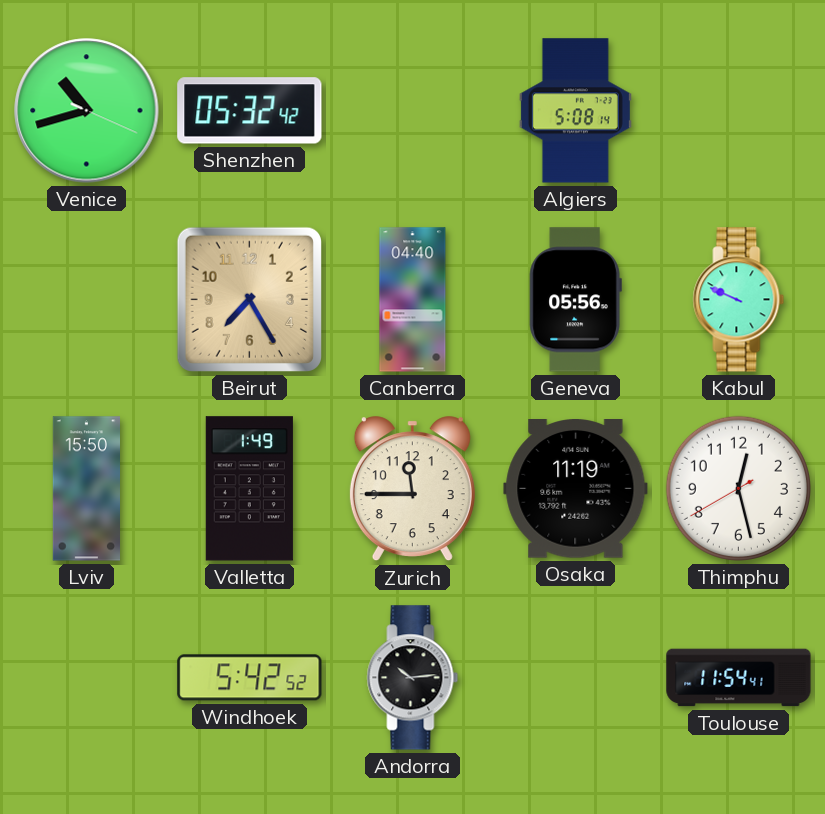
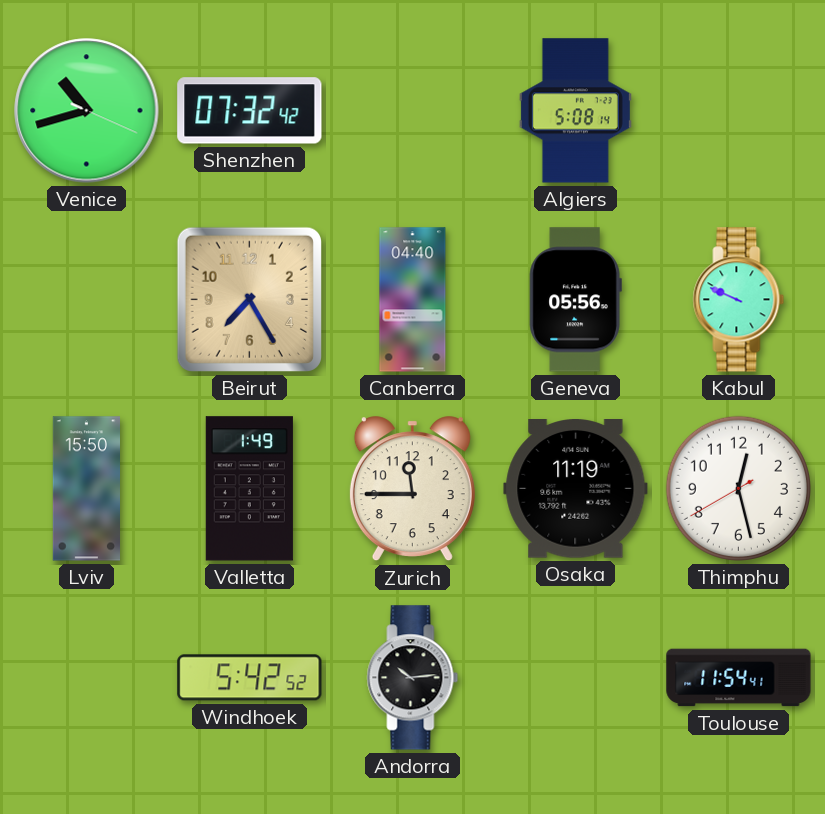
Shenzhen: 05:32 -> 07:32 (250, 111)
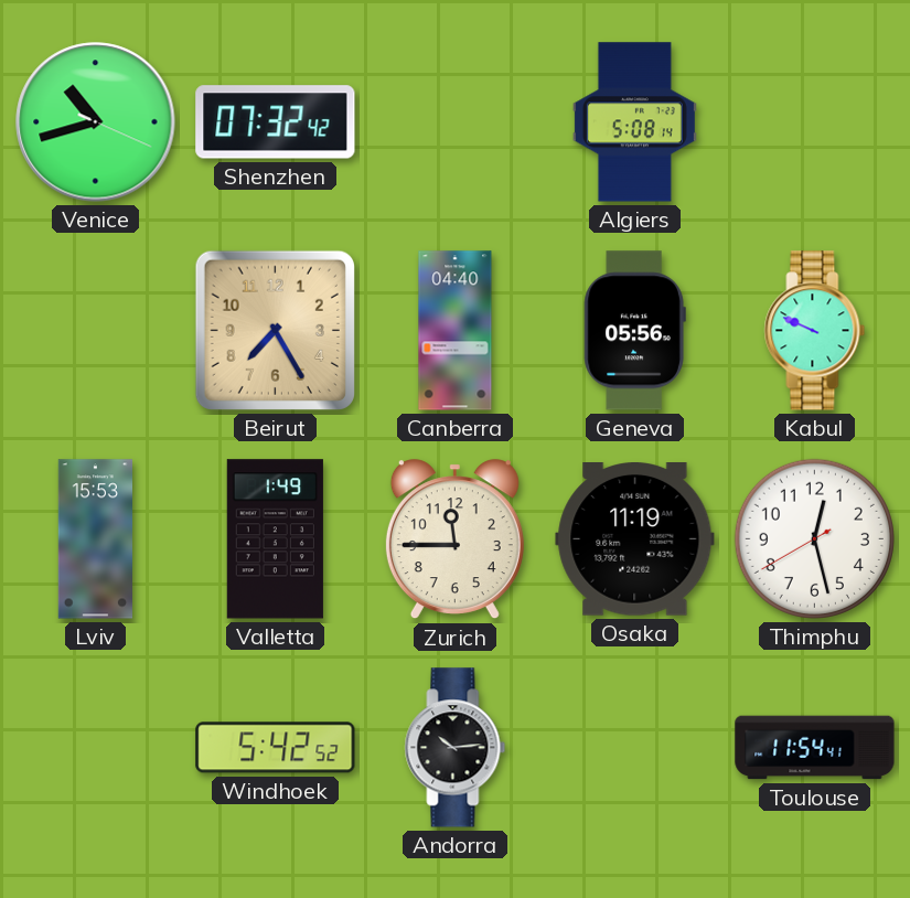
Lviv: 15:50 -> 15:53 (95, 539)
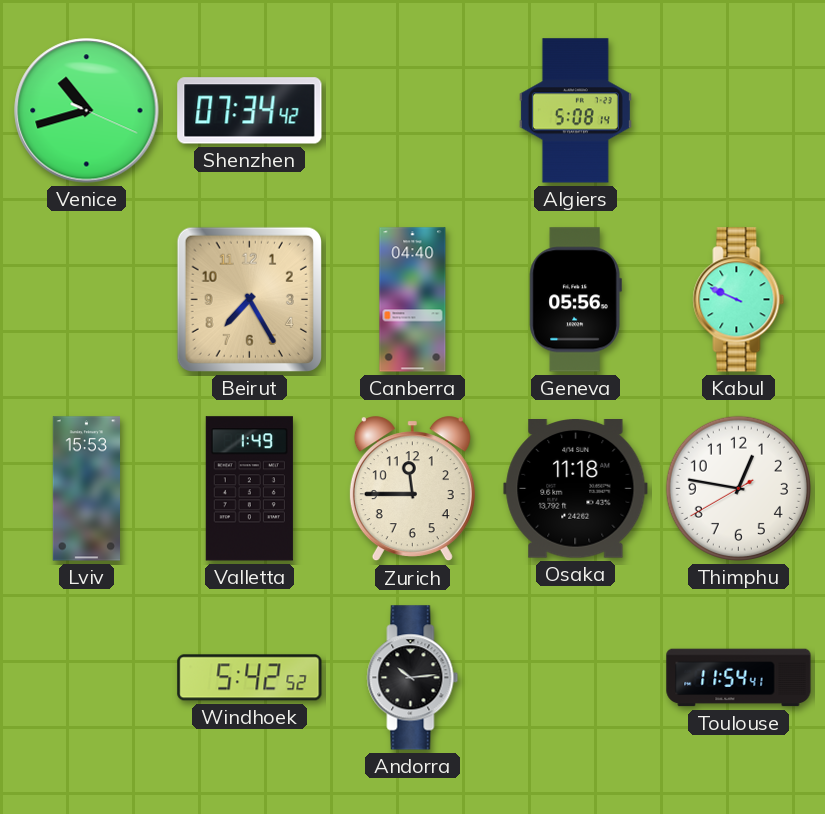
Shenzhen: 07:32 -> 07:34 (250, 111)
Osaka: 11:19 -> 11:18 (576, 489)
Thimphu: 12:27 -> 12:46 (738, 488)
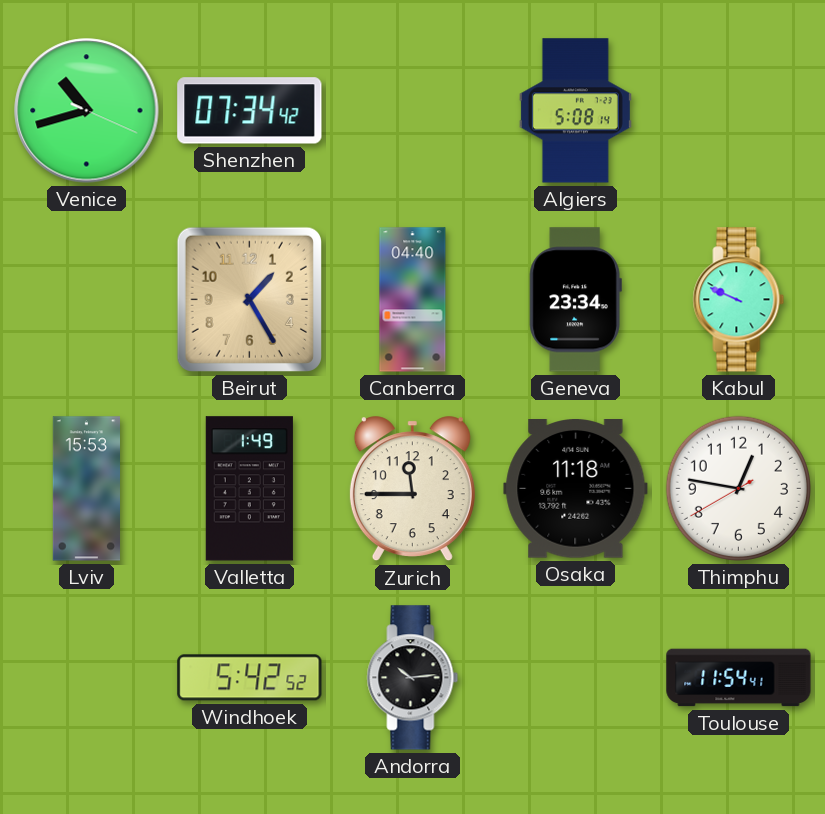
Beirut: 7:25 -> 1:25 (249, 299)
Geneva: 05:56 -> 23:34 (575, 300)
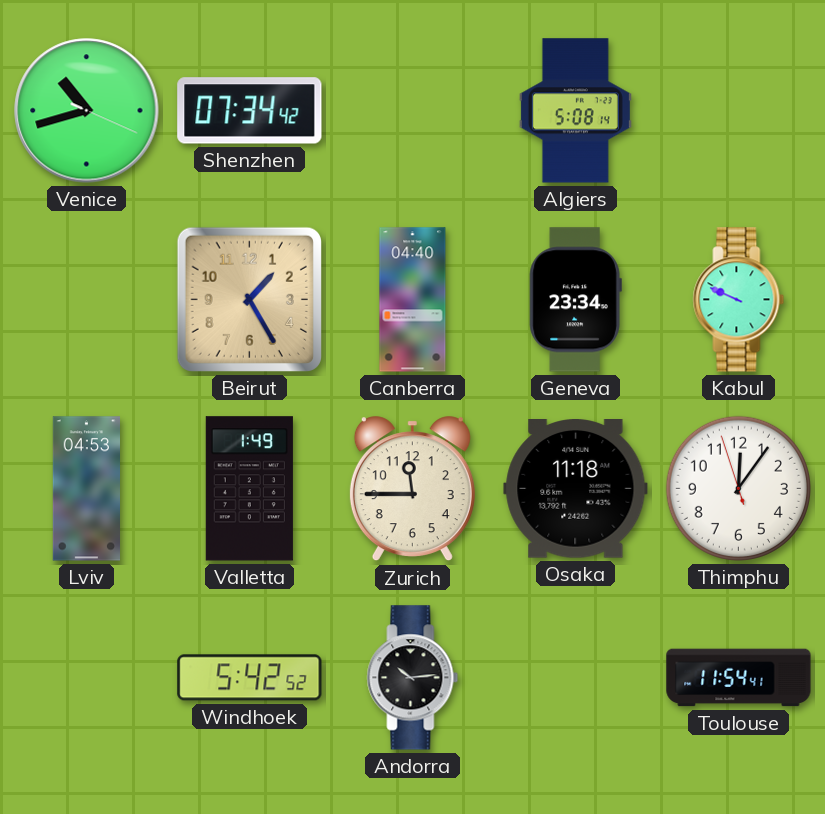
Lviv: 15:53 -> 04:53 (86, 489)
Thimphu: 12:46 -> 12:05 (738, 488)
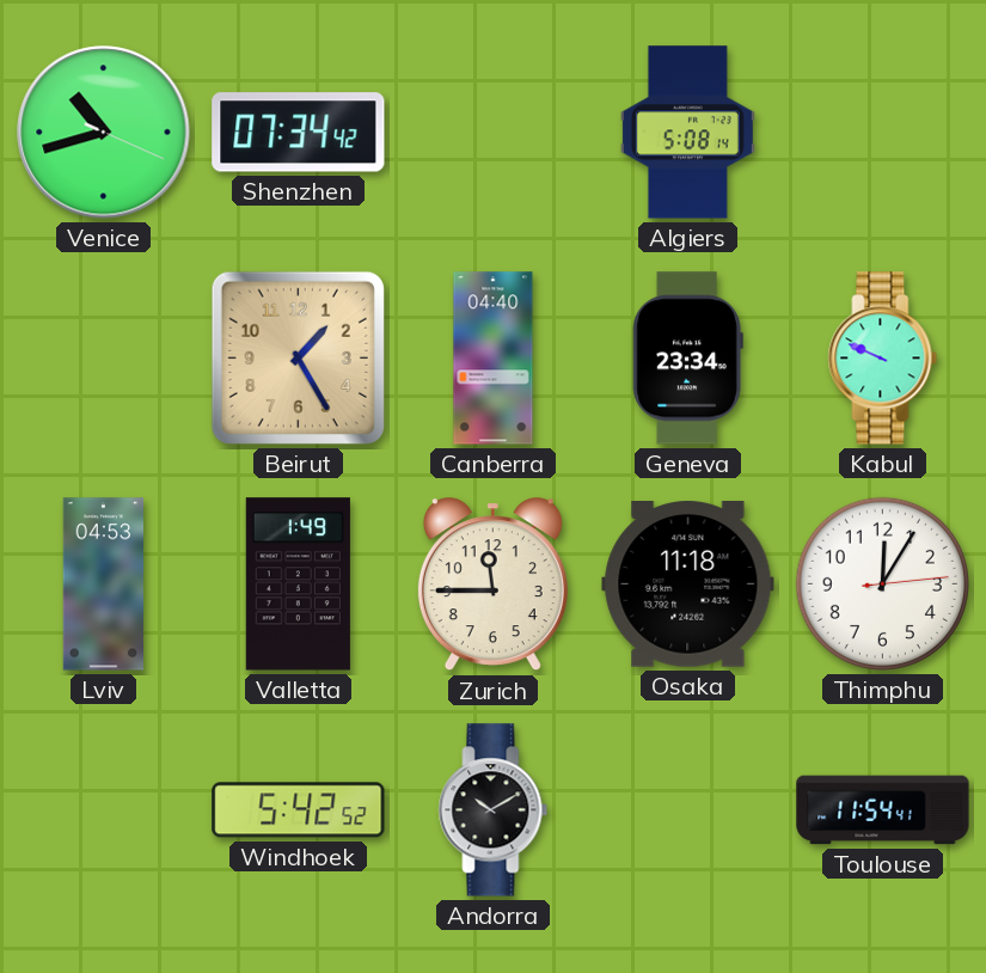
Thimphu: 12:05:57 -> 12:05:14 (882, 583)
Andorra: 10:14 -> 10:10 (494, 810)
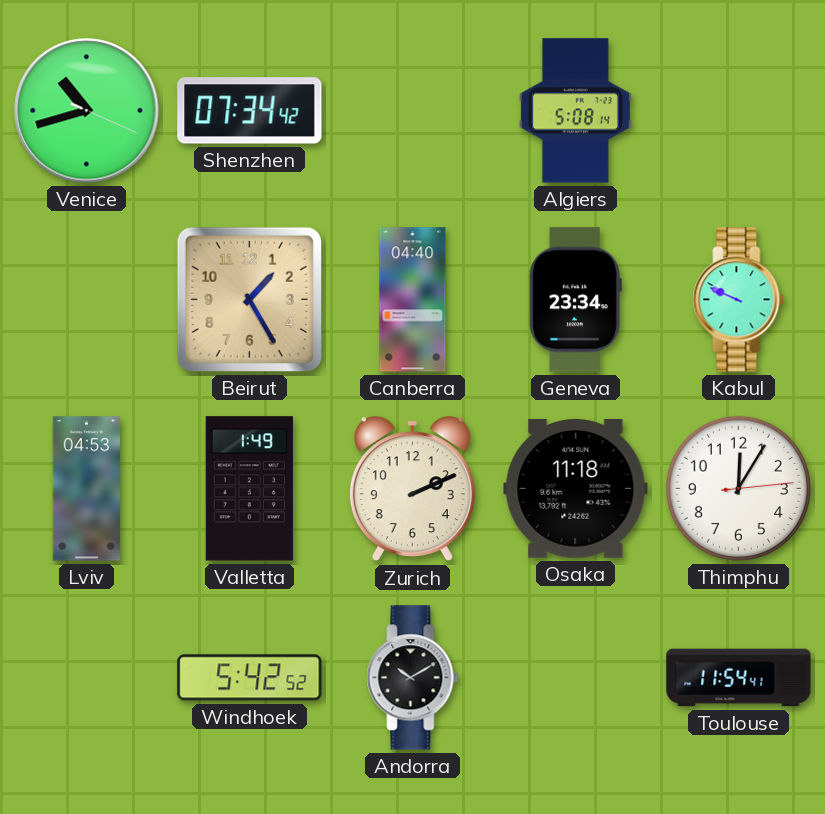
Zurich: 11:45 -> 2:11 (412, 489)
